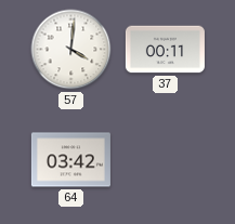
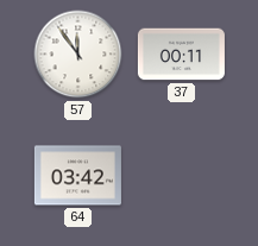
57: 4:01 -> 11:54 (78, 55)
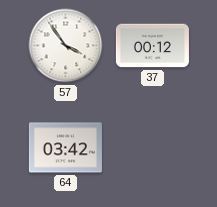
57: 11:54 -> 3:54 (66, 46)
37: 00:11 -> 00:12 (152, 46)
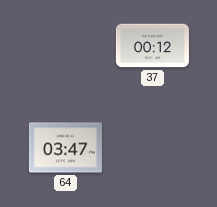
57: 3:54 -> none (66, 46)
64: 03:42 -> 03:47 (65, 148)
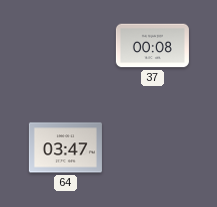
37: 00:12 -> 00:08 (152, 46)
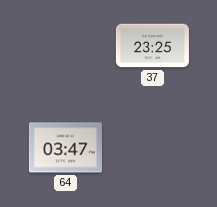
37: 00:08 -> 23:25 (152, 46)
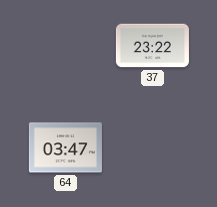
37: 23:25 -> 23:22 (152, 46)
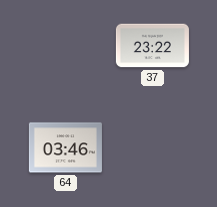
64: 03:47 -> 03:46 (65, 148)
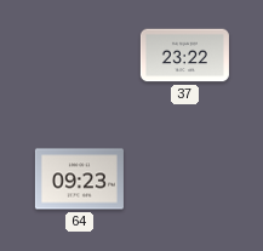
64: 03:46 -> 09:23 (79, 179)
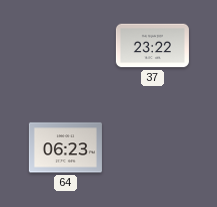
64: 09:23 -> 06:23 (65, 148)
